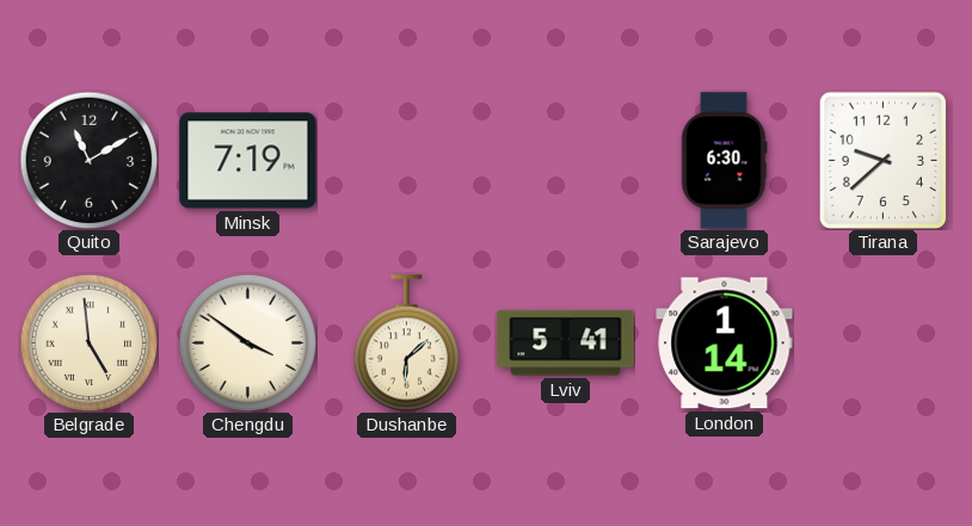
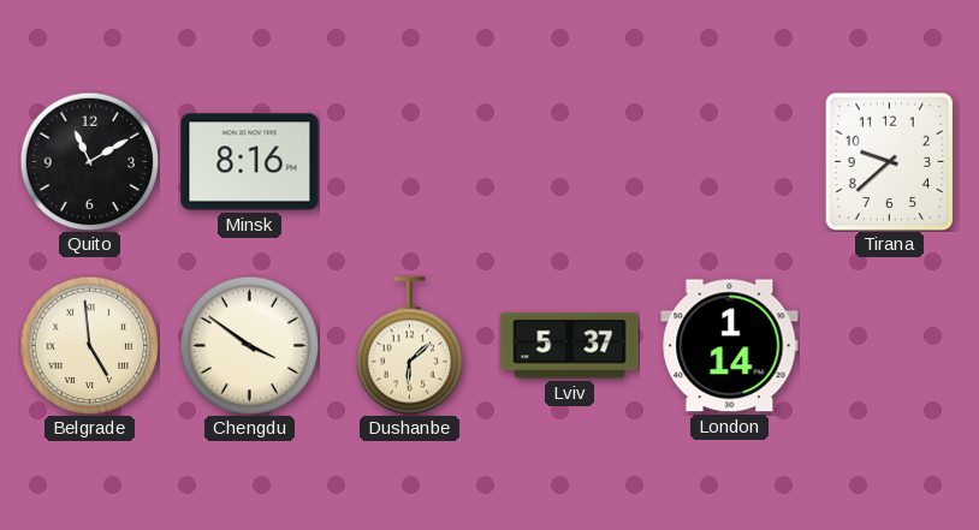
Minsk: 7:19 -> 8:16 (250, 162)
Sarajevo: 6:30 -> none (724, 161)
Lviv: 5:41 -> 5:37 (570, 346)
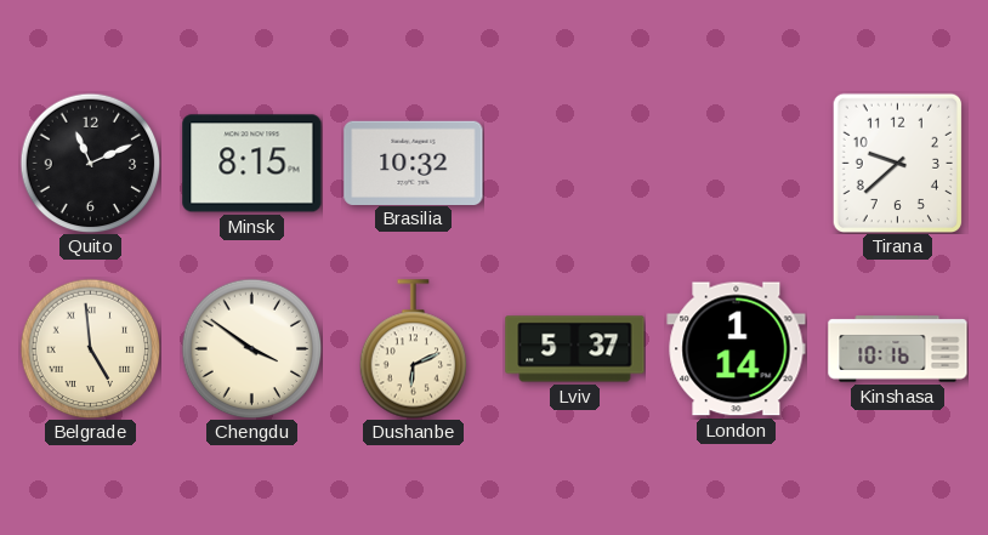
Quito: 11:10 -> 11:11 (90, 163)
Minsk: 8:16 -> 8:15 (252, 164)
Brasilia: none -> 10:32 (414, 163)
Dushanbe: 6:08 -> 6:11 (414, 349)
Kinshasa: none -> 10:16 (898, 349)
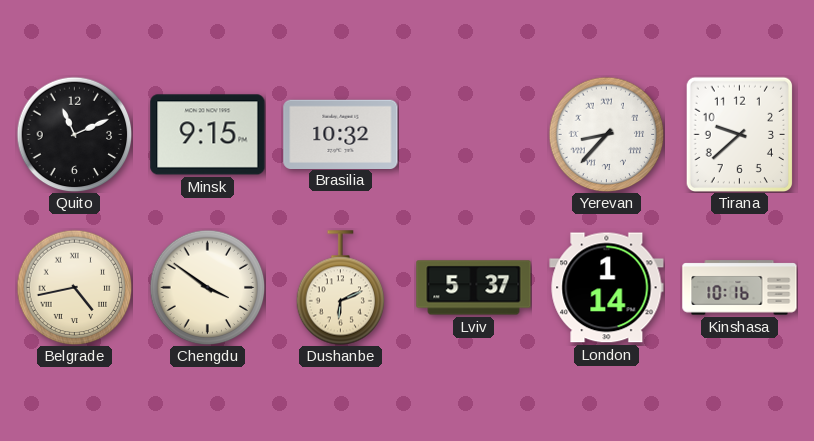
Minsk: 8:15 -> 9:15 (208, 135)
Yerevan: none -> 8:37 (606, 134)
Belgrade: 4:59 -> 4:43 (74, 287)
